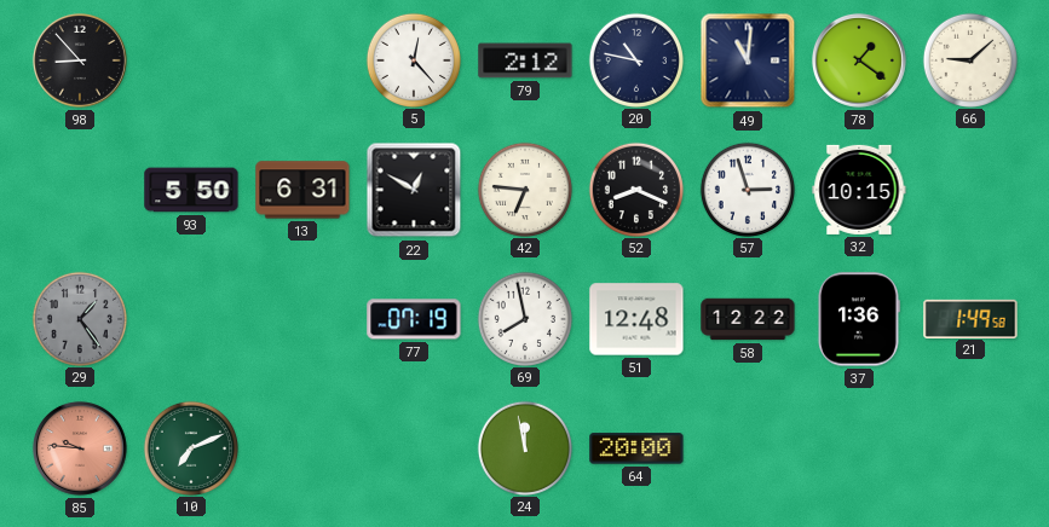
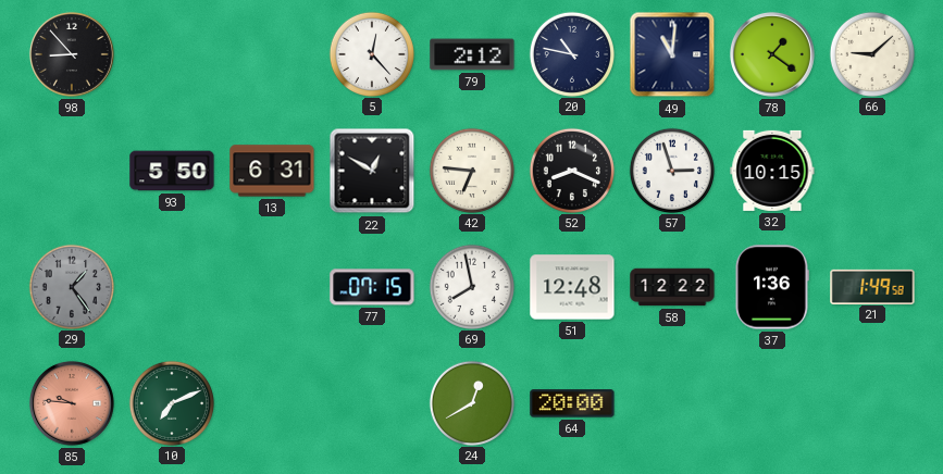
77: 07:19 -> 07:15 (372, 287)
24: 11:58 -> 12:40 (471, 402)
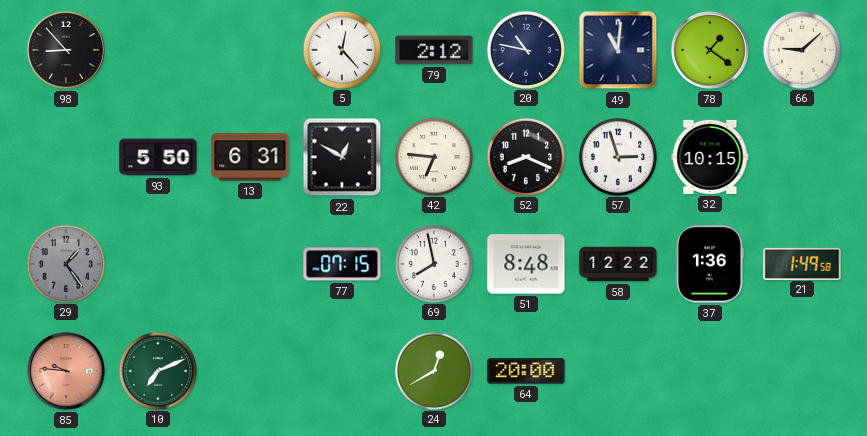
51: 12:48 -> 8:48 (526, 264)
